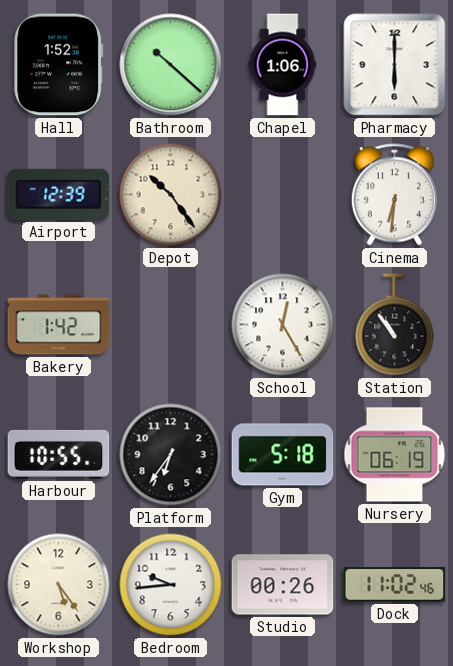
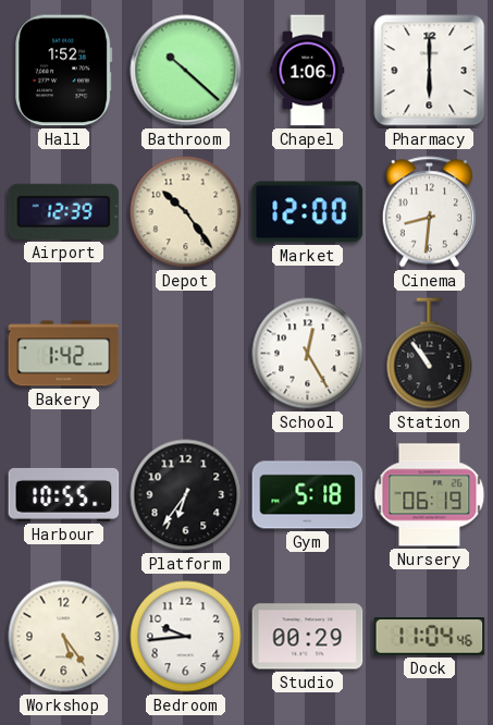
Market: none -> 12:00 (308, 212)
Cinema: 6:31 -> 8:31 (429, 212)
Studio: 00:26 -> 00:29 (308, 637)
Dock: 11:02 -> 11:04 (430, 637)
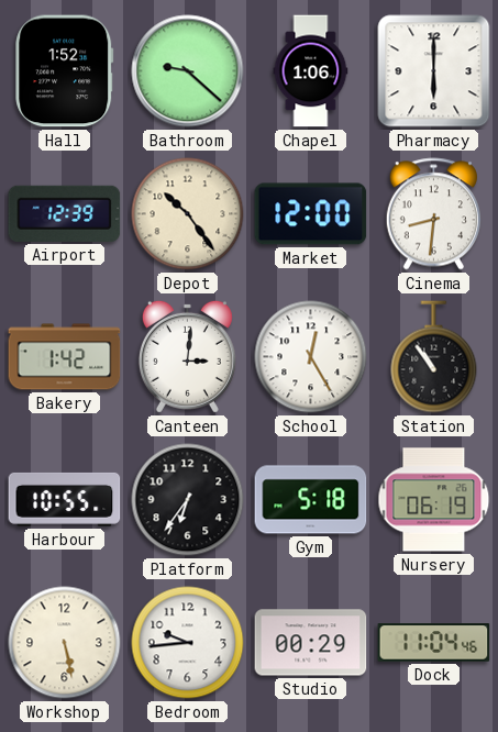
Bathroom: 10:22 -> 9:22 (188, 71)
Canteen: none -> 3:01 (187, 356)
Workshop: 5:24 -> 5:28 (65, 643)
